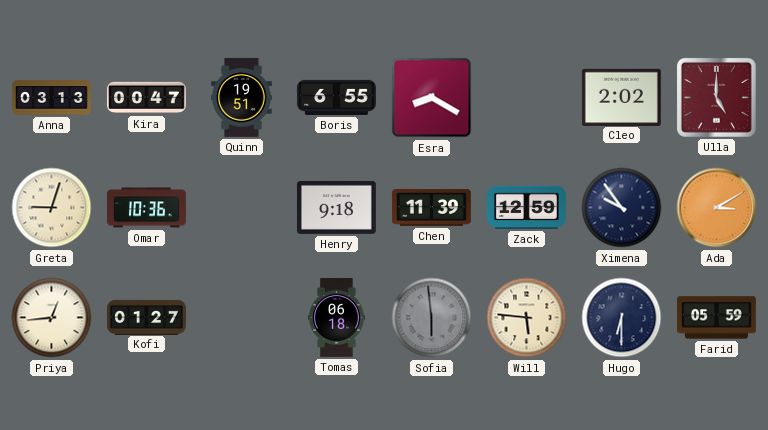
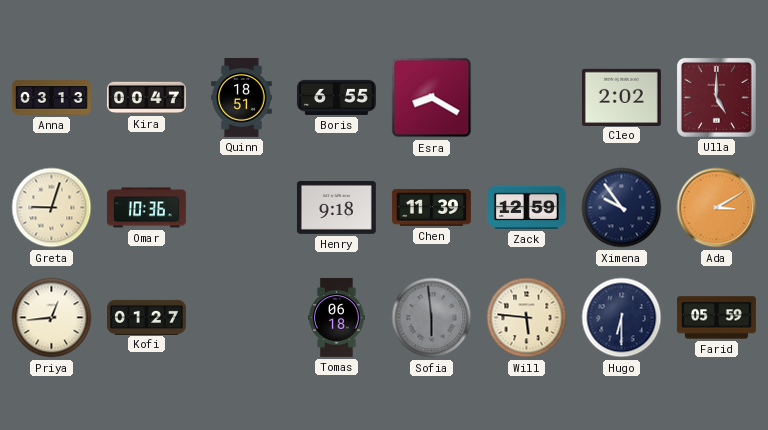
Quinn: 19:51 -> 18:51 (242, 98)
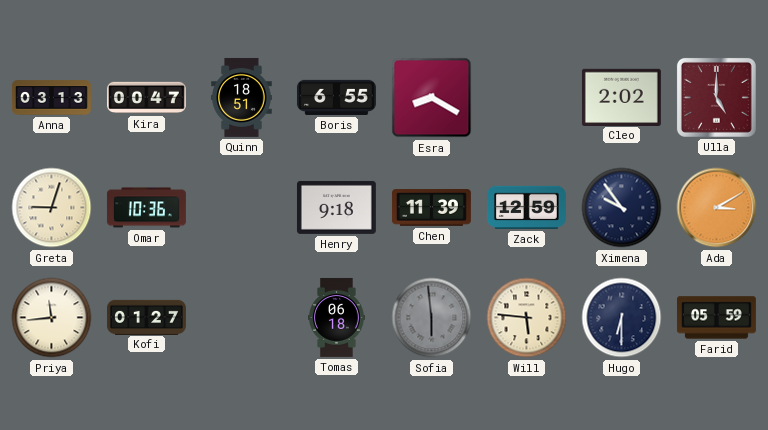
Priya: 12:44 -> 11:44 (52, 318)
